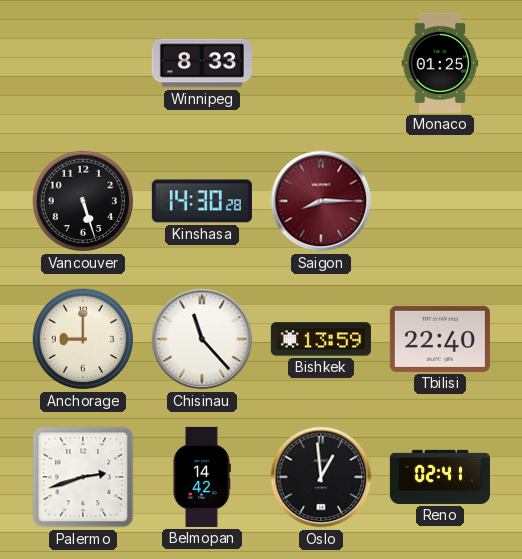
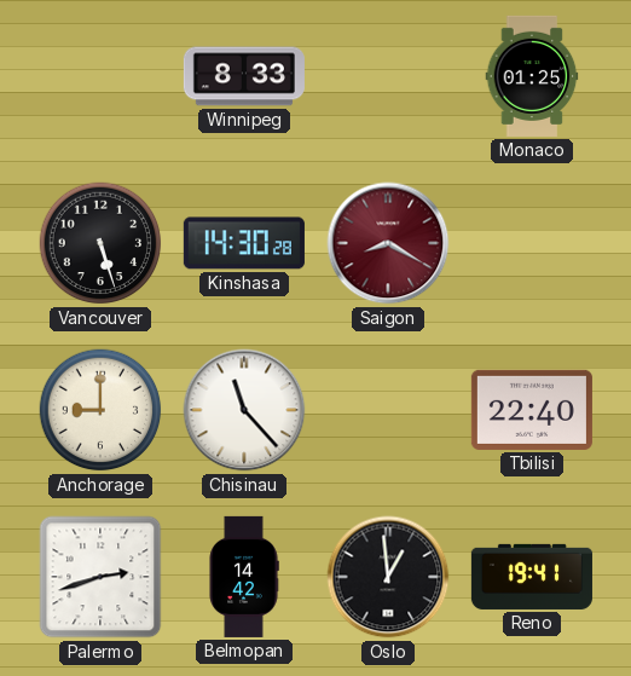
Saigon: 8:15 -> 8:20 (388, 243)
Bishkek: 13:59 -> none (321, 339)
Reno: 02:41 -> 19:41 (532, 577)
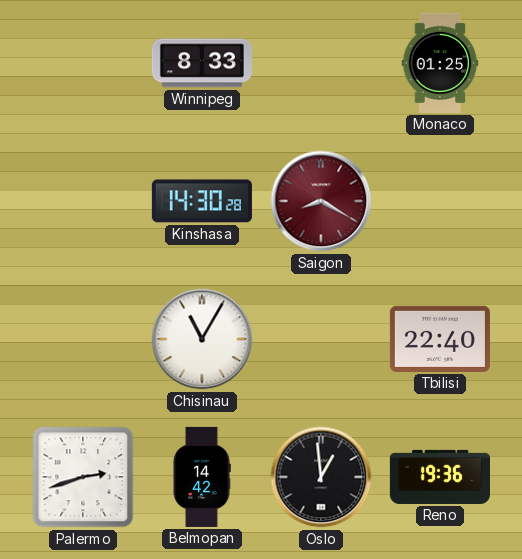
Vancouver: 5:27 -> none (100, 243)
Anchorage: 9:00 -> none (100, 410)
Chisinau: 11:23 -> 11:05 (202, 339)
Reno: 19:41 -> 19:36 (440, 477)
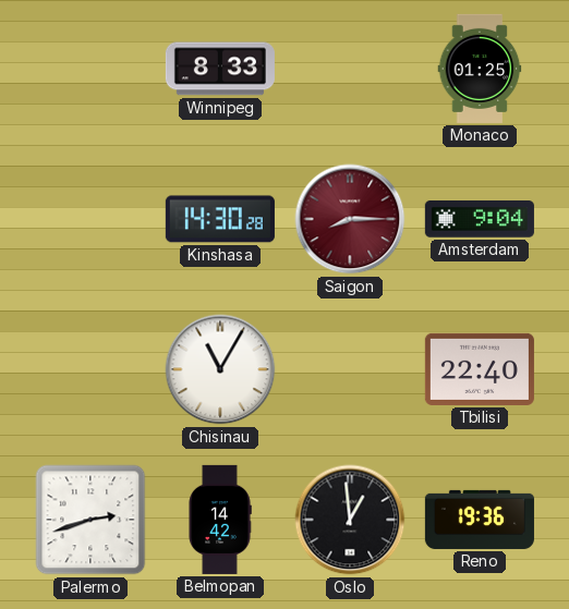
Saigon: 8:20 -> 8:15 (350, 219)
Amsterdam: none -> 9:04 (480, 220)
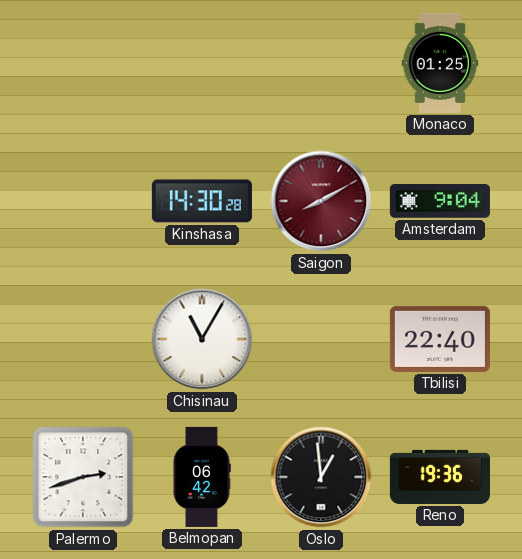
Winnipeg: 8:33 -> none (220, 69)
Saigon: 8:15 -> 8:10 (321, 201)
Belmopan: 14:42 -> 06:42 (202, 477)
